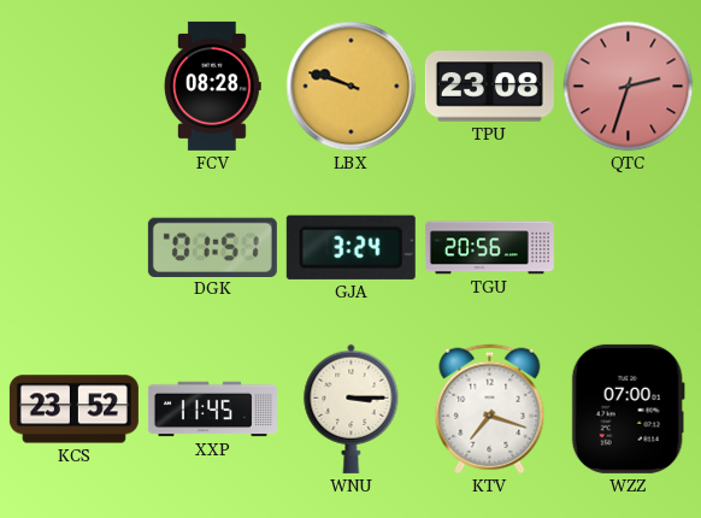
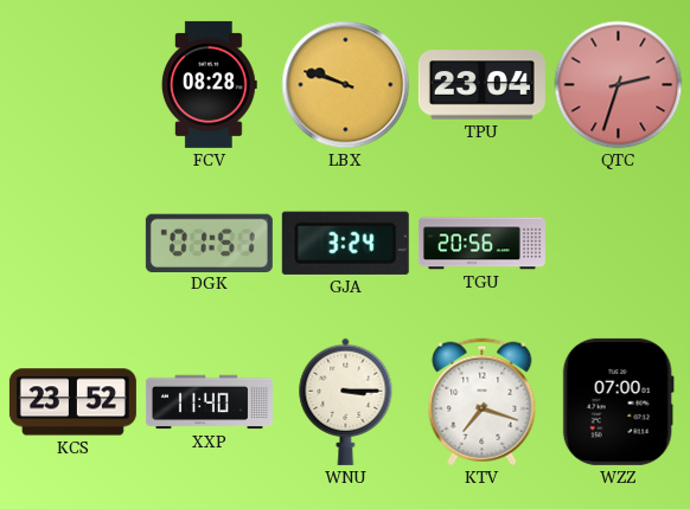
TPU: 23:08 -> 23:04 (481, 85)
XXP: 11:45 -> 11:40 (209, 402)
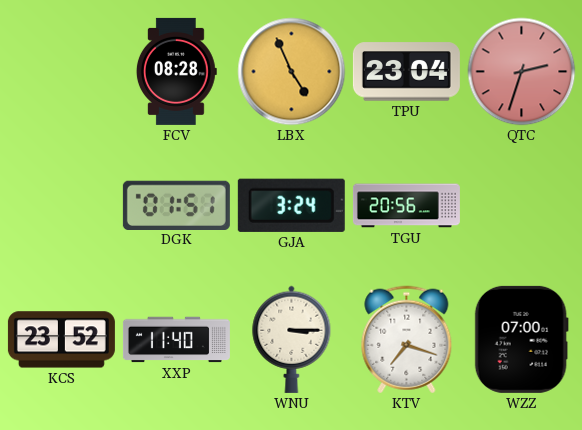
LBX: 9:48 -> 4:56 (292, 72)
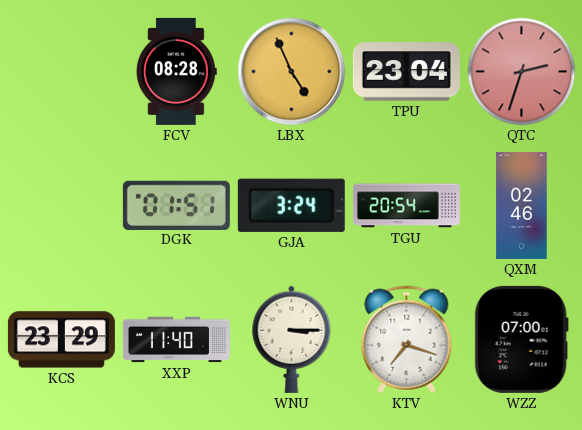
TGU: 20:56 -> 20:54 (406, 206)
QXM: none -> 02:46 (522, 205)
KCS: 23:52 -> 23:29 (61, 340)
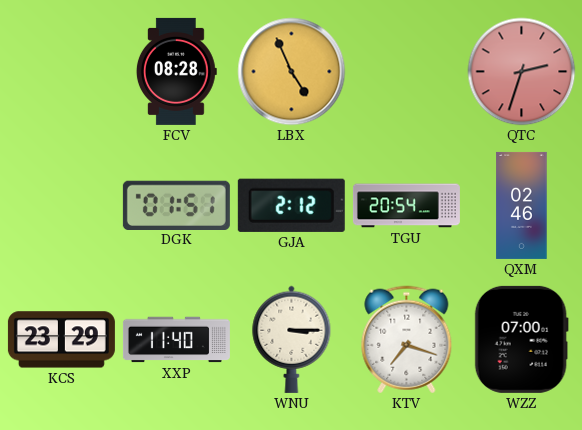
TPU: 23:04 -> none (406, 72)
GJA: 3:24 -> 2:12 (291, 205)
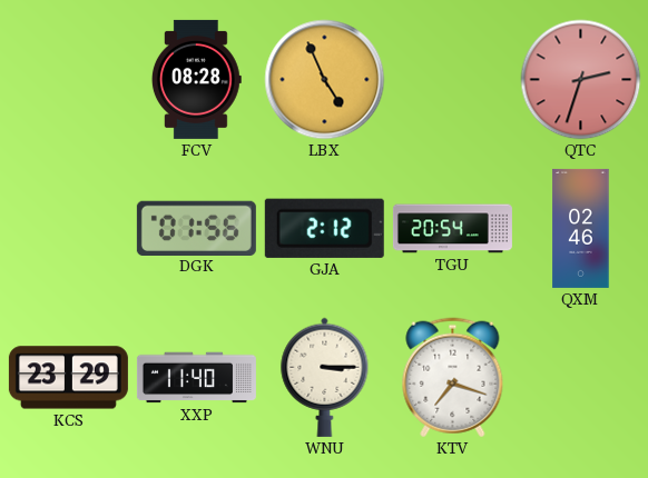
DGK: 01:51 -> 01:56 (196, 228)
WZZ: 07:00 -> none (521, 339)
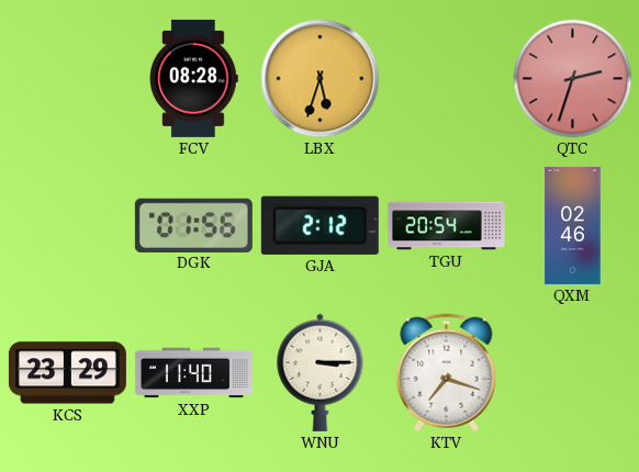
LBX: 4:56 -> 5:33 (321, 79)
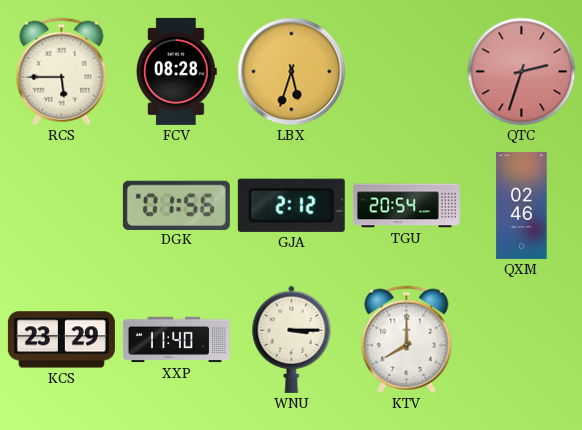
RCS: none -> 5:45 (62, 72)
KTV: 7:18 -> 8:00 (407, 340)
